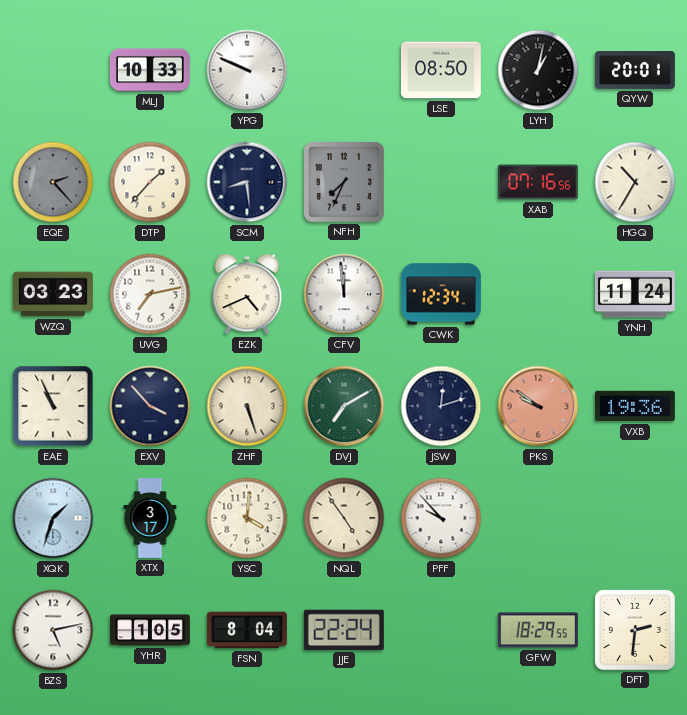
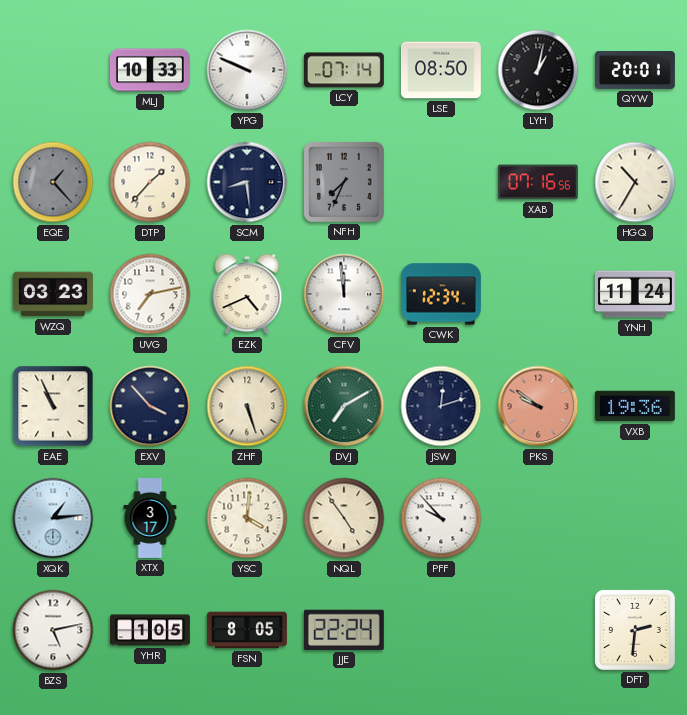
LCY: none -> 07:14 (344, 70)
EQE: 2:23 -> 1:23 (53, 182)
XQK: 1:33 -> 1:14 (53, 518)
FSN: 8:04 -> 8:05 (247, 630)
GFW: 18:29 -> none (538, 630)
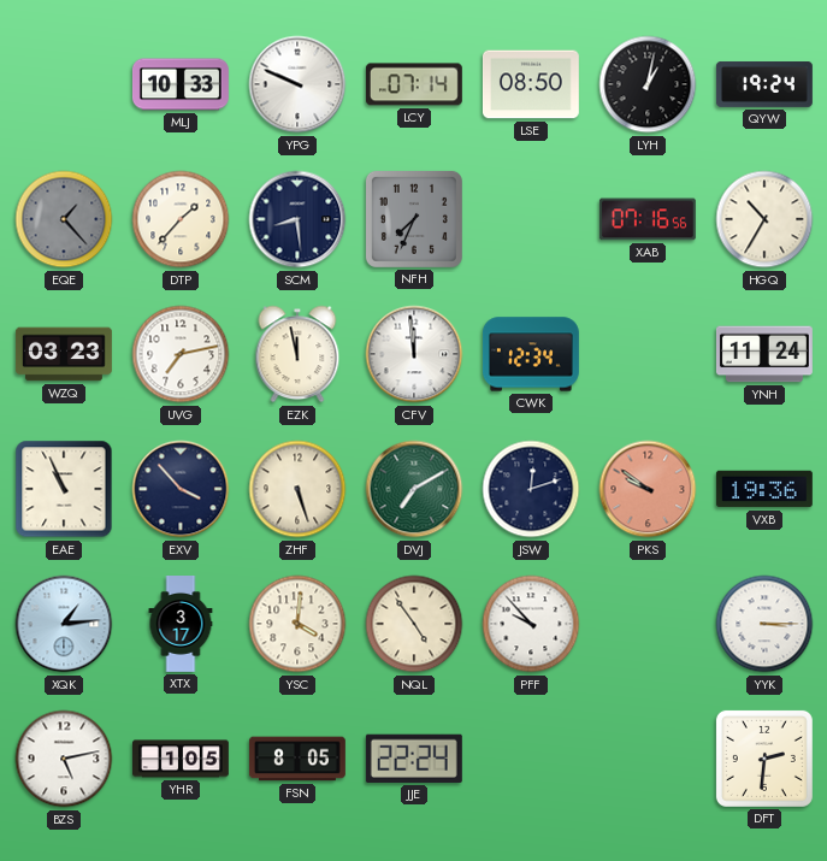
QYW: 20:01 -> 19:24 (764, 85)
EZK: 4:41 -> 11:58 (297, 354)
YYK: none -> 3:15 (764, 624)
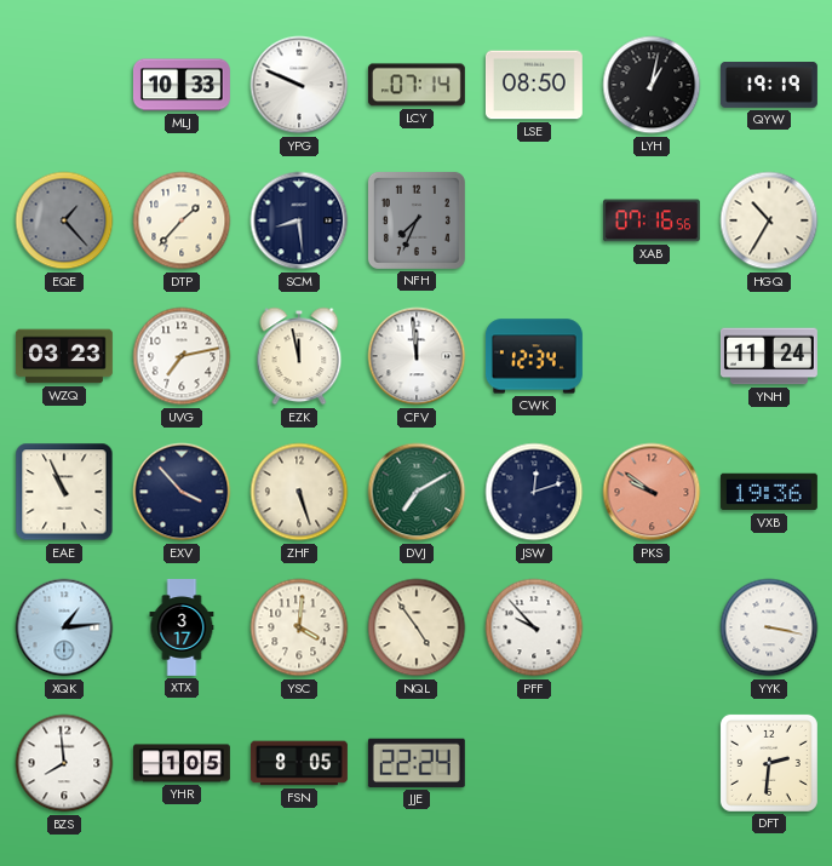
QYW: 19:24 -> 19:19 (769, 86)
YYK: 3:15 -> 3:17 (769, 627)
BZS: 5:13 -> 7:59 (64, 763)
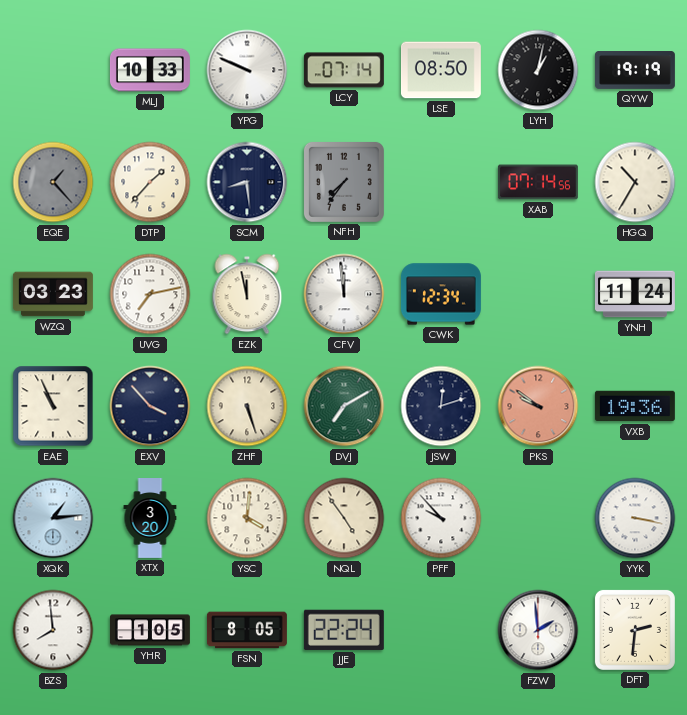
NFH: 7:34 -> 7:36 (344, 182)
XAB: 07:16 -> 07:14 (538, 182)
XTX: 3:17 -> 3:20 (150, 519)
FZW: none -> 1:59 (538, 630)
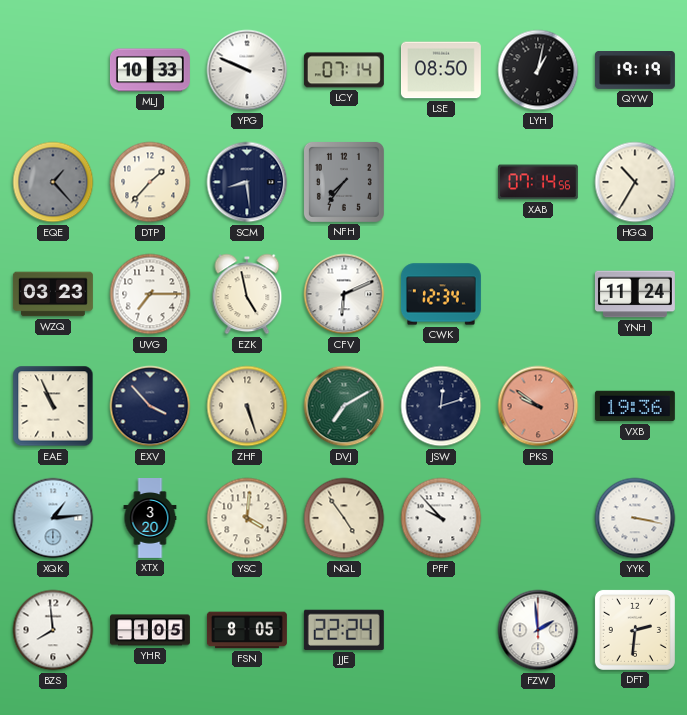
UVG: 7:13 -> 7:15 (150, 294)
EZK: 11:58 -> 4:58 (247, 294)
CFV: 11:59 -> 6:11 (344, 294)
